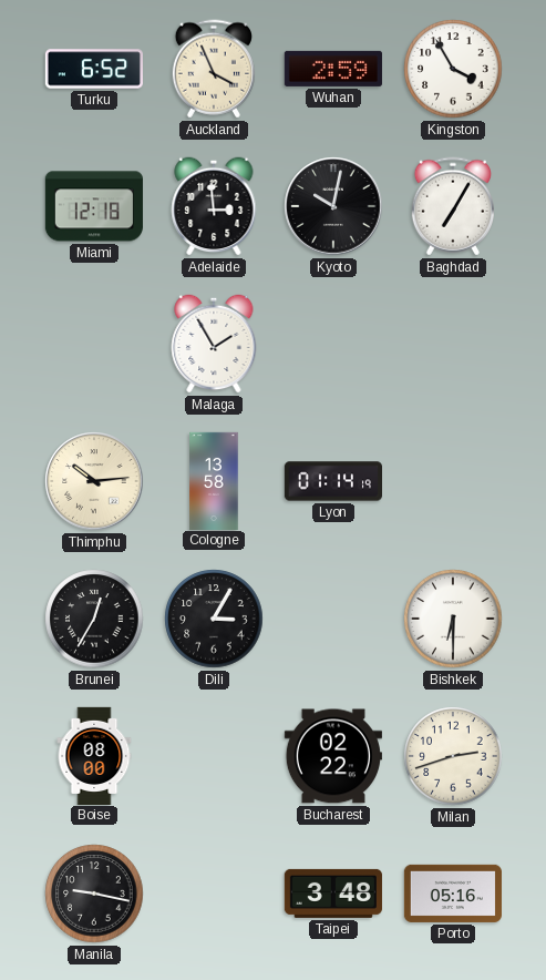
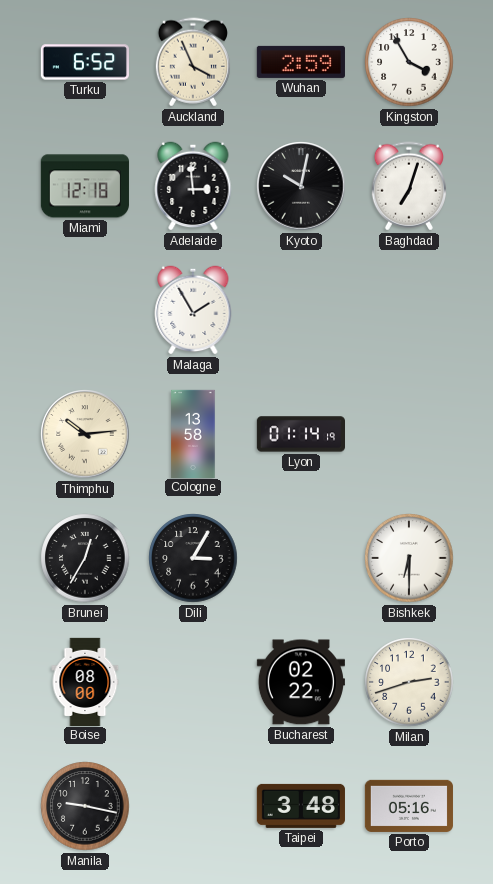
Baghdad: 7:05 -> 7:03 (409, 186)
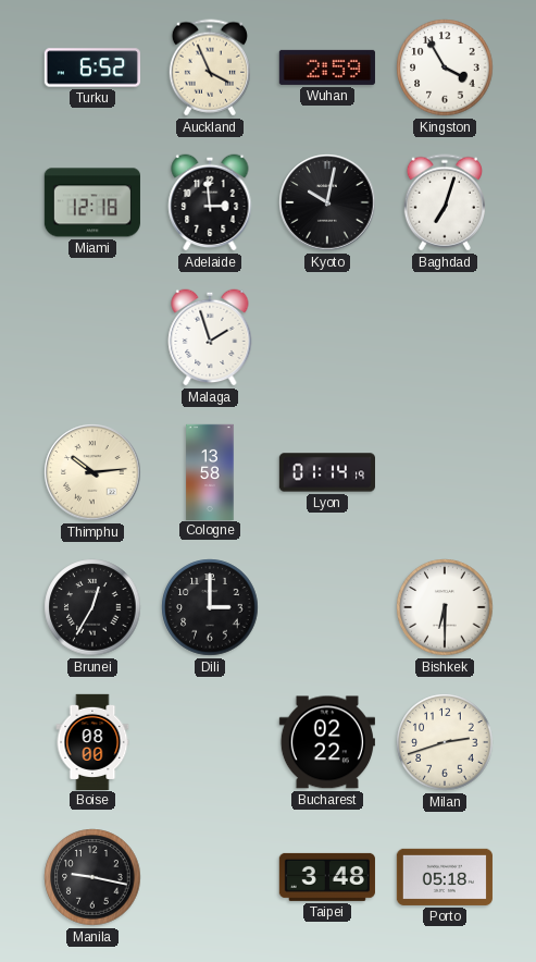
Malaga: 1:55 -> 1:57 (210, 337)
Dili: 3:05 -> 3:00 (210, 607)
Porto: 05:16 -> 05:18 (445, 877)
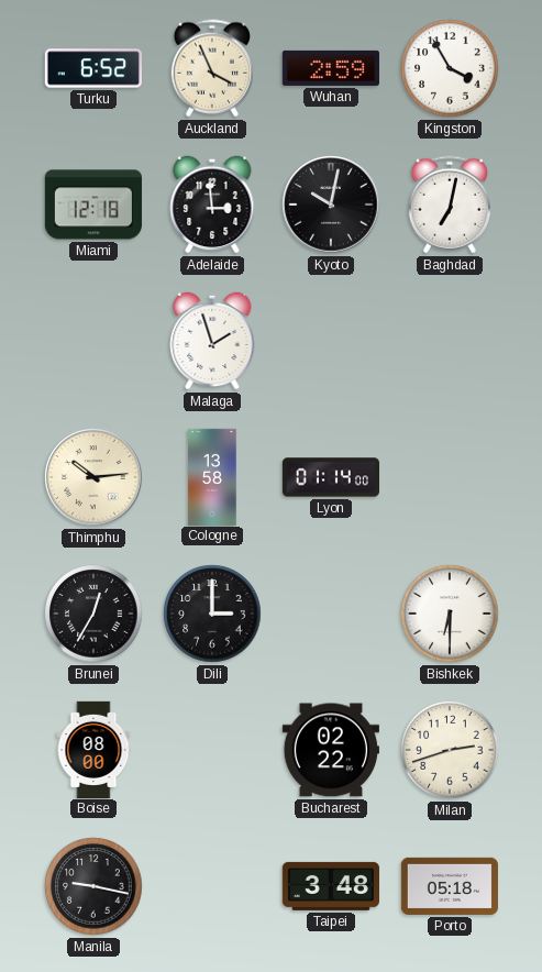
Baghdad: 7:03 -> 7:02 (450, 205)
Lyon: 01:14:19 -> 01:14:00 (330, 477)
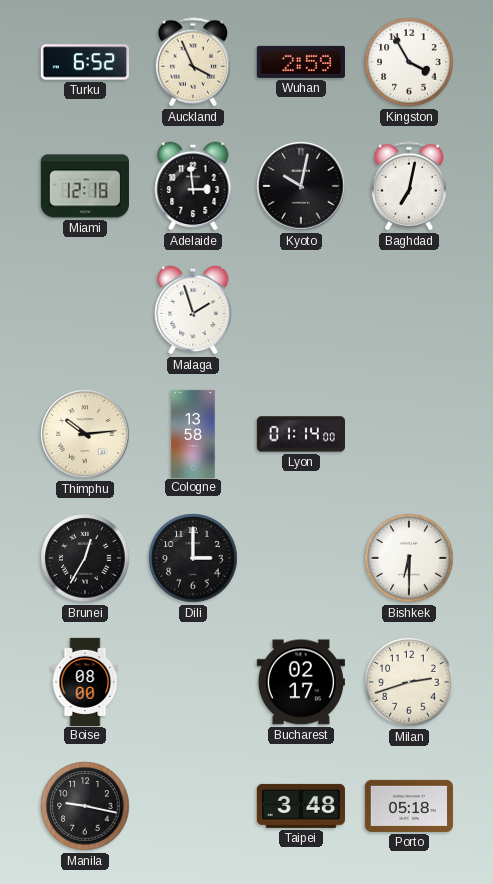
Bucharest: 02:22 -> 02:17 (301, 682)
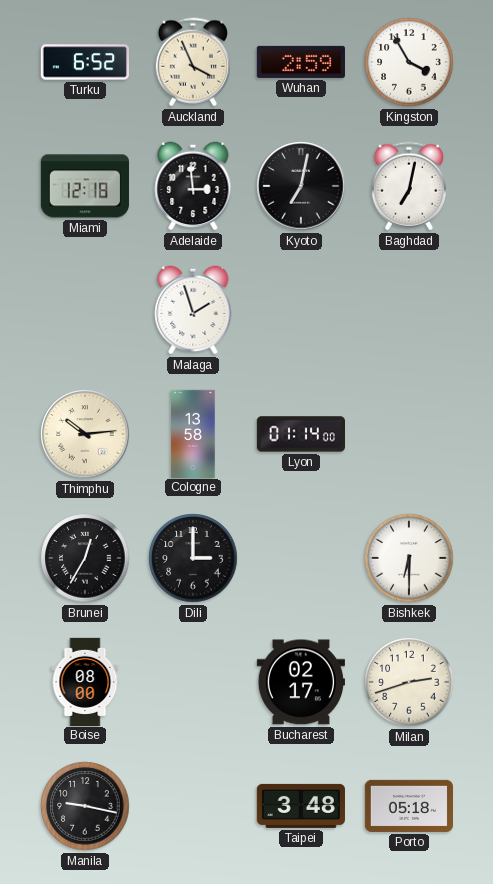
Kyoto: 10:02 -> 7:02 (301, 186)
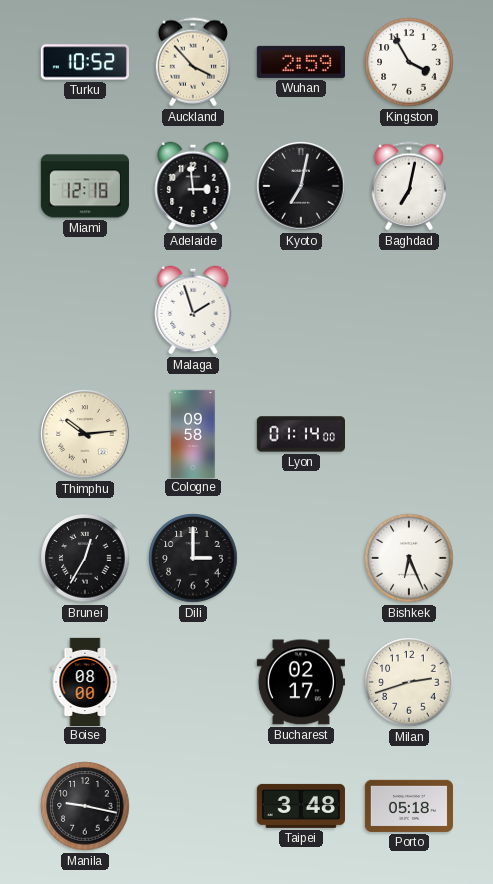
Turku: 6:52 -> 10:52 (84, 62)
Auckland: 3:56 -> 3:53 (193, 62)
Cologne: 13:58 -> 09:58 (193, 433)
Bishkek: 6:30 -> 6:26 (409, 558)
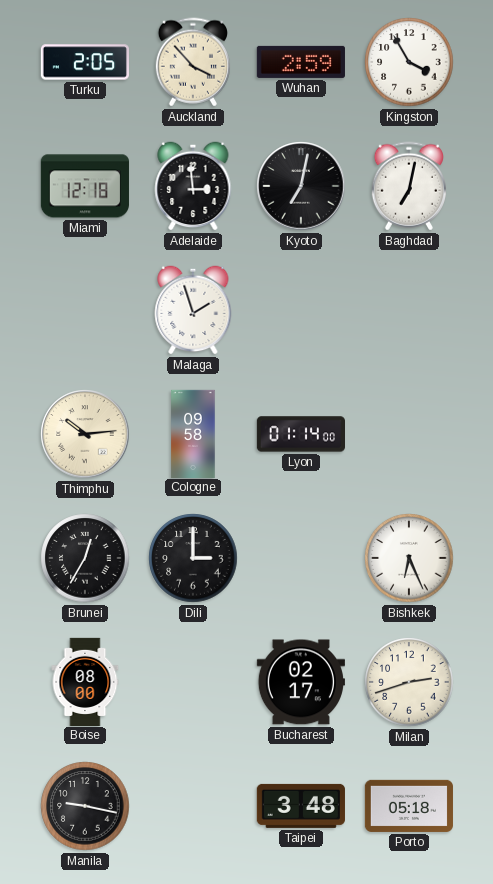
Turku: 10:52 -> 2:05 (84, 62)
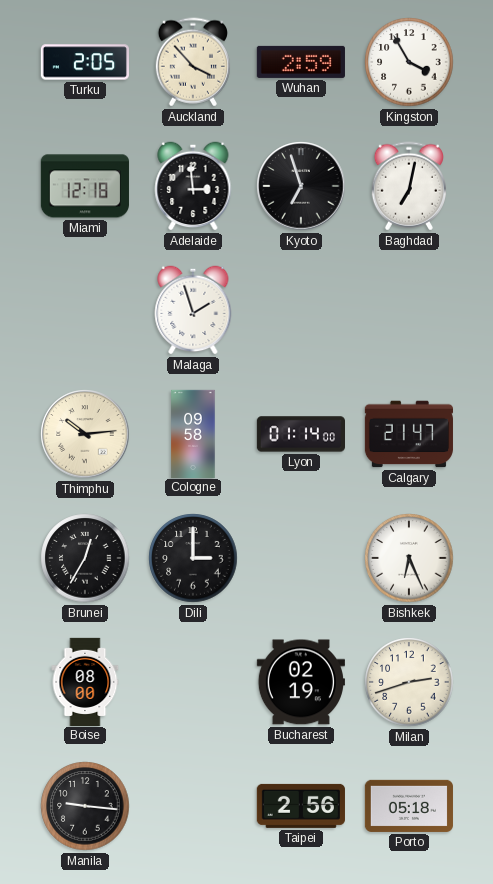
Kyoto: 7:02 -> 6:57 (301, 186)
Calgary: none -> 21:47 (409, 434)
Bucharest: 02:17 -> 02:19 (301, 682)
Manila: 9:17 -> 9:16 (85, 806)
Taipei: 3:48 -> 2:56 (301, 806)
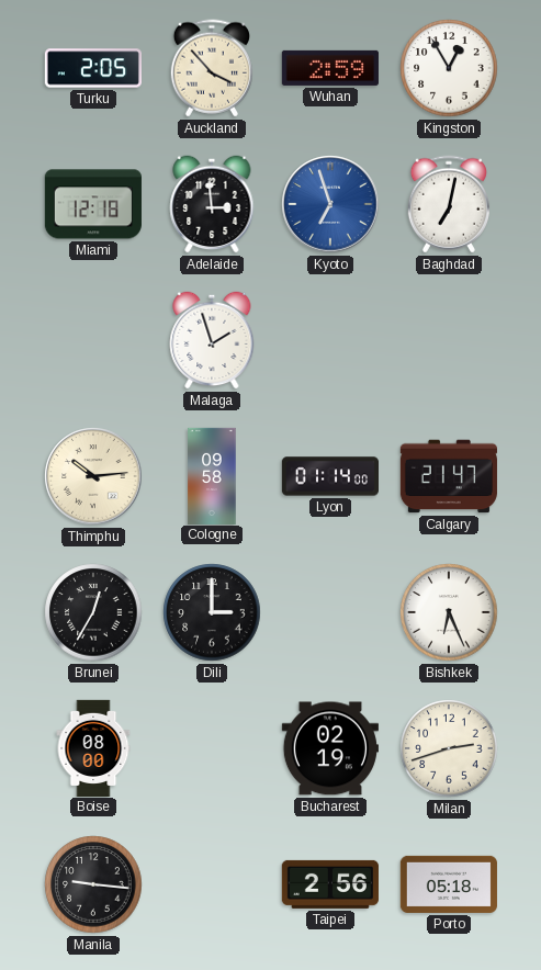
Kingston: 3:55 -> 12:55 (449, 68)
Kyoto dial: black -> blue (330, 204)
